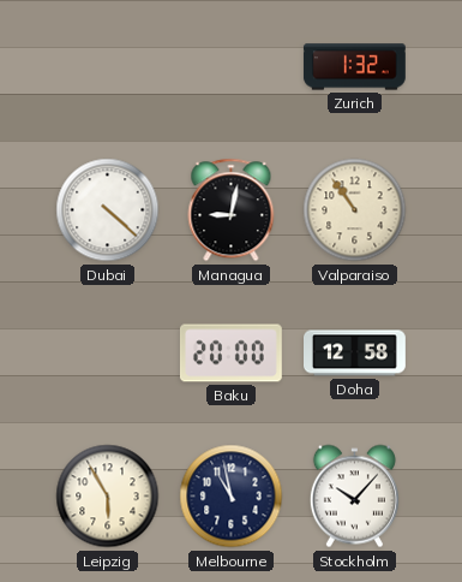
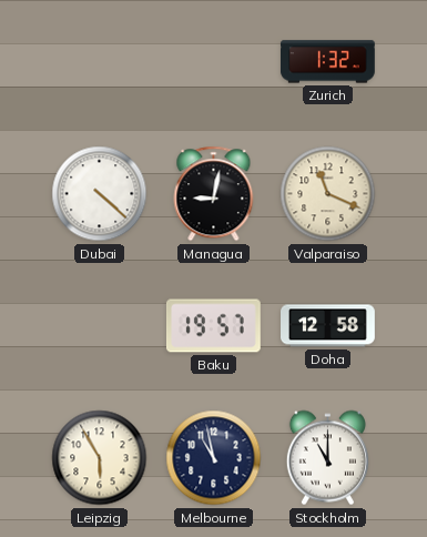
Valparaiso: 10:54 -> 11:19 (328, 194)
Baku: 20:00 -> 19:57 (213, 326)
Stockholm: 10:07 -> 11:00 (327, 458)
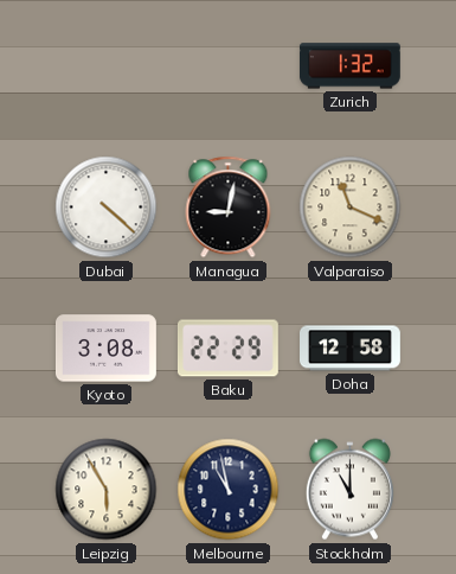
Kyoto: none -> 3:08 (105, 349)
Baku: 19:57 -> 22:29 (227, 349)
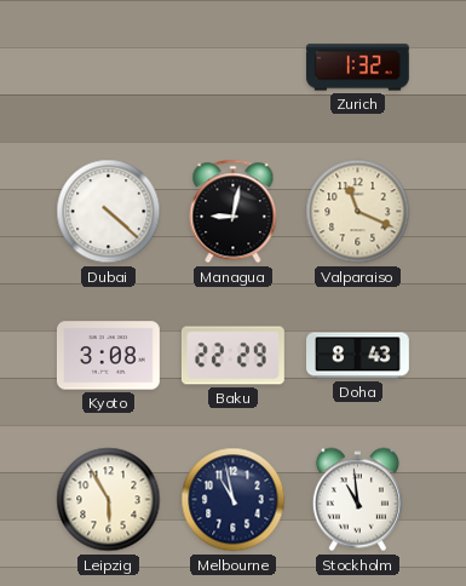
Doha: 12:58 -> 8:43 (358, 356)
Stockholm: 11:00 -> 10:59 (357, 500)
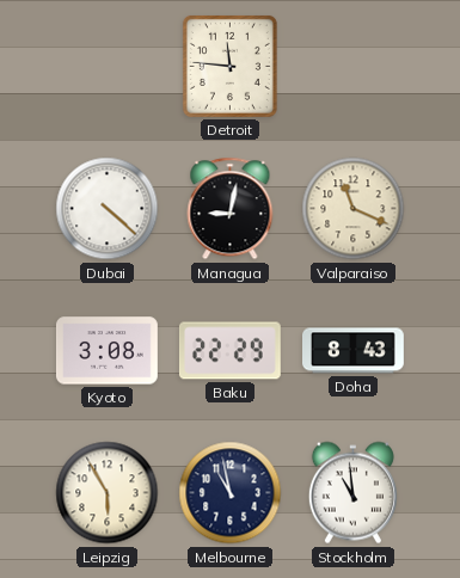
Detroit: none -> 11:46 (229, 66)
Zurich: 1:32 -> none (357, 68)
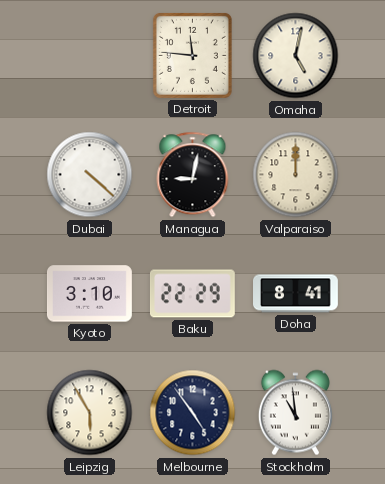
Omaha: none -> 5:02 (296, 56)
Valparaiso: 11:19 -> 12:00 (296, 175)
Kyoto: 3:08 -> 3:10 (89, 294)
Doha: 8:43 -> 8:41 (296, 294)
Melbourne: 10:58 -> 4:54 (193, 413)
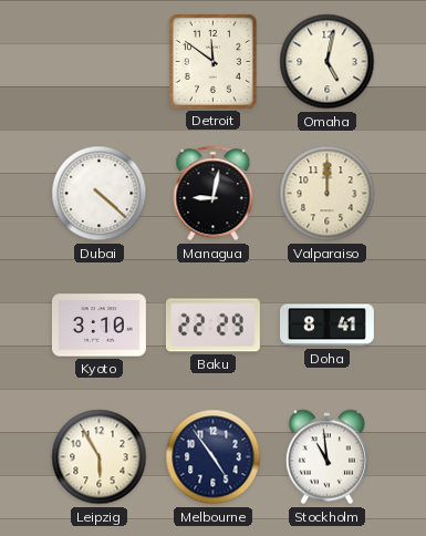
Detroit: 11:46 -> 11:51 (212, 61)
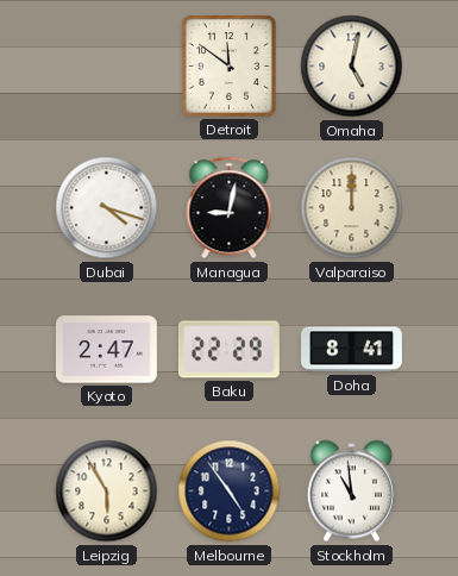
Dubai: 4:22 -> 4:18 (107, 208)
Kyoto: 3:10 -> 2:47 (106, 350)
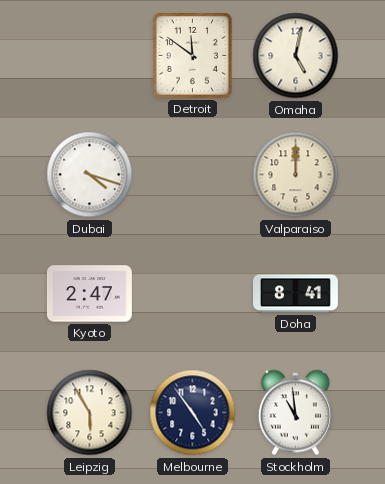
Managua: 9:02 -> none (230, 208)
Baku: 22:29 -> none (228, 350)
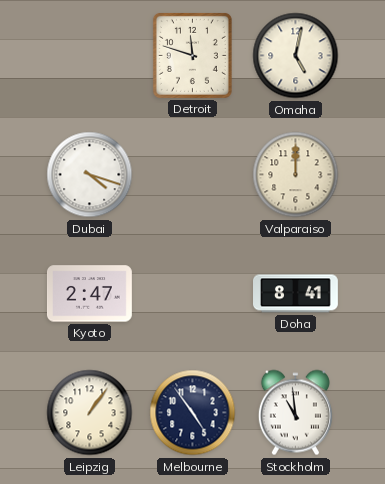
Detroit: 11:51 -> 11:48 (192, 55)
Leipzig: 5:55 -> 1:06 (90, 413)
